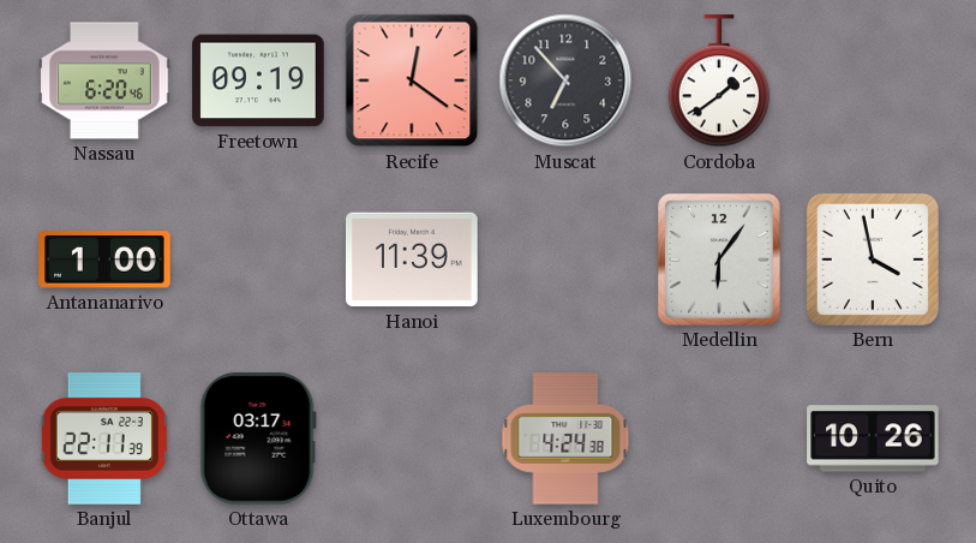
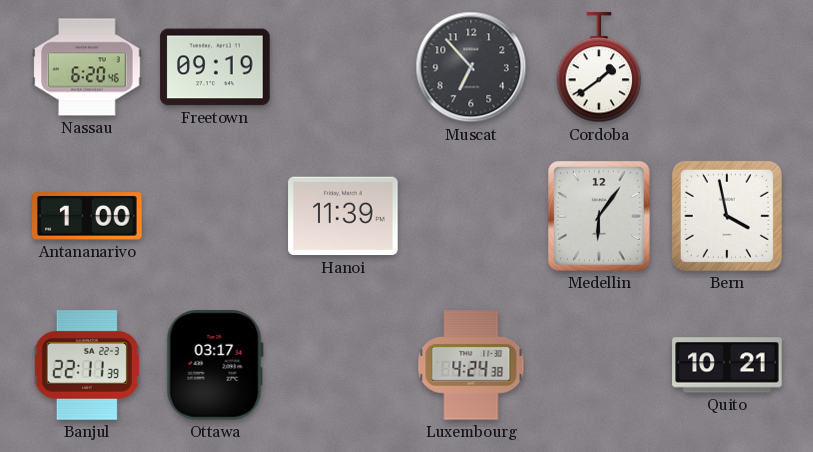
Recife: 12:21 -> none (412, 80)
Quito: 10:26 -> 10:21 (727, 365)
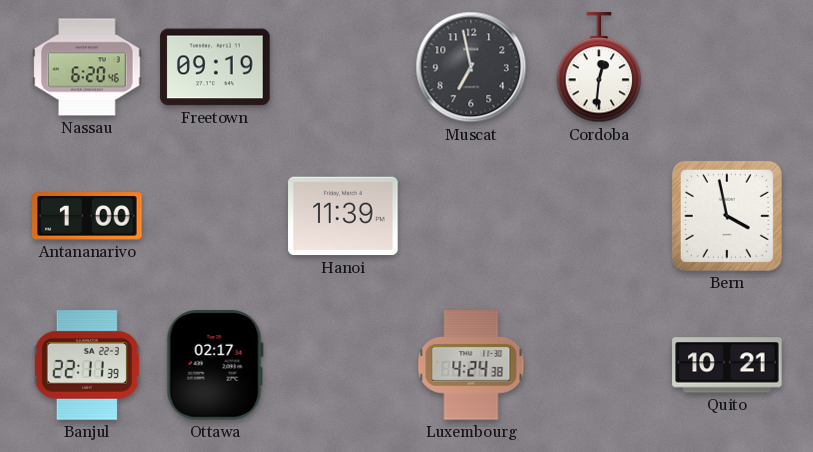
Muscat: 6:53 -> 6:58 (471, 67)
Cordoba: 1:39 -> 12:31 (599, 68)
Medellin: 6:06 -> none (599, 216)
Ottawa: 03:17 -> 02:17 (215, 366)
